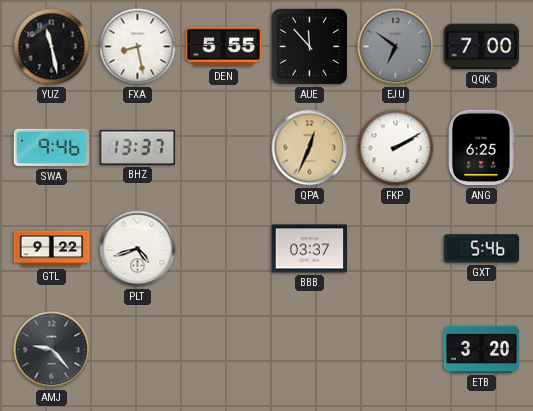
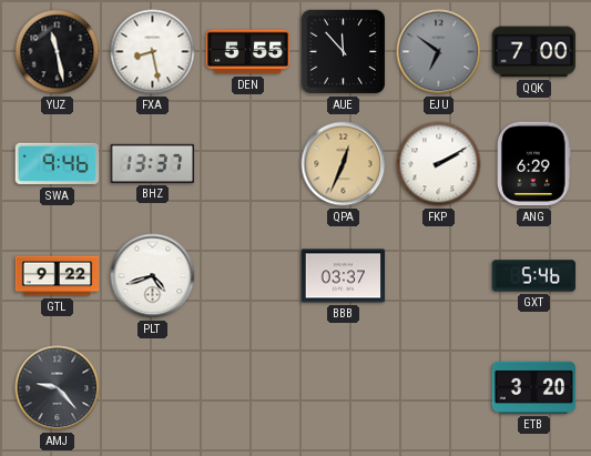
ANG: 6:25 -> 6:29 (534, 164)
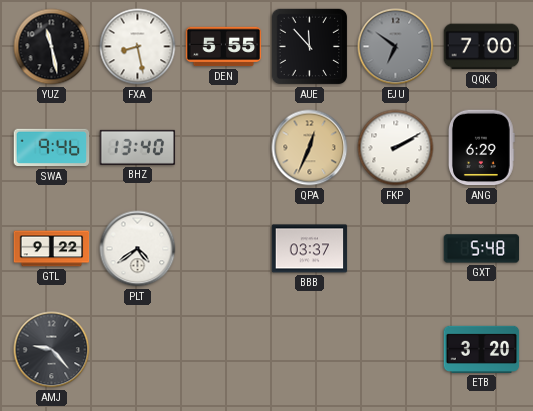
BHZ: 13:37 -> 13:40 (138, 147)
PLT: 4:42 -> 4:39 (138, 249)
GXT: 5:46 -> 5:48 (482, 249)
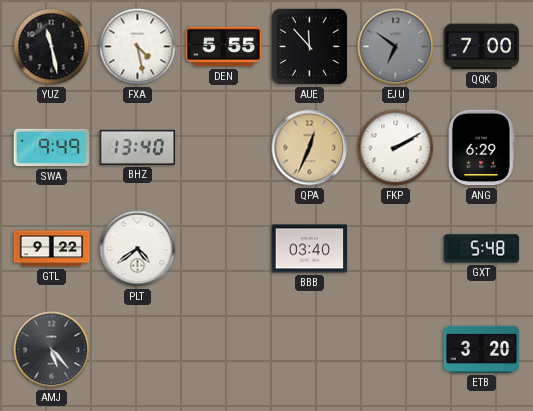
FXA: 8:28 -> 4:28 (138, 47)
SWA: 9:46 -> 9:49 (52, 148)
BBB: 03:37 -> 03:40 (310, 249)
AMJ: 9:23 -> 5:23 (52, 350)
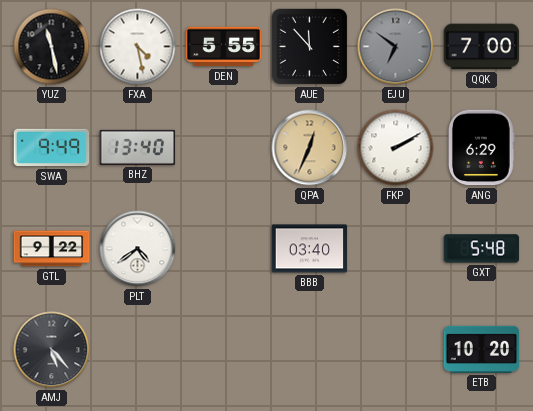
ETB: 3:20 -> 10:20 (482, 349)
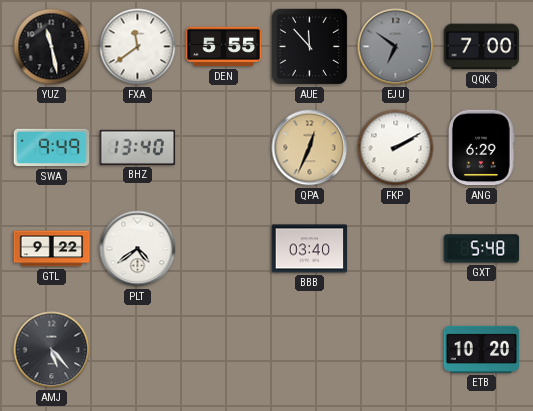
FXA: 4:28 -> 11:39 (138, 47)
